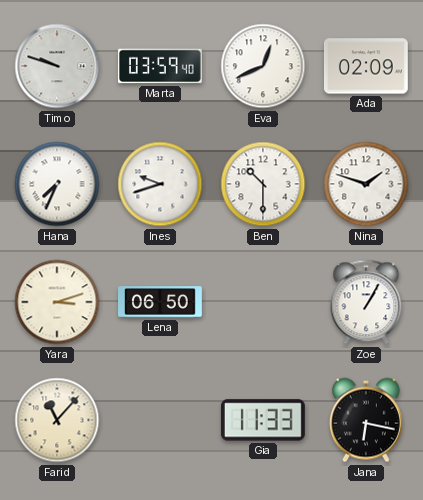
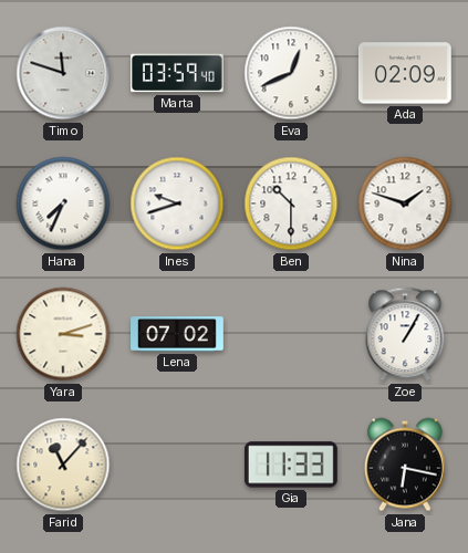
Timo: 9:48 -> 11:48 (63, 73)
Lena: 06:50 -> 07:02 (178, 334)
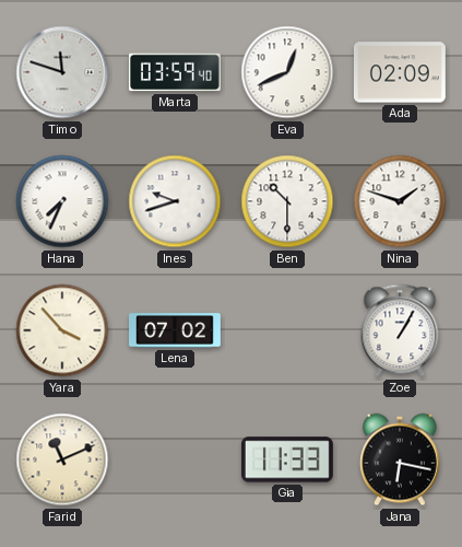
Yara: 3:12 -> 3:53 (62, 330)
Farid: 11:07 -> 11:11 (62, 459)
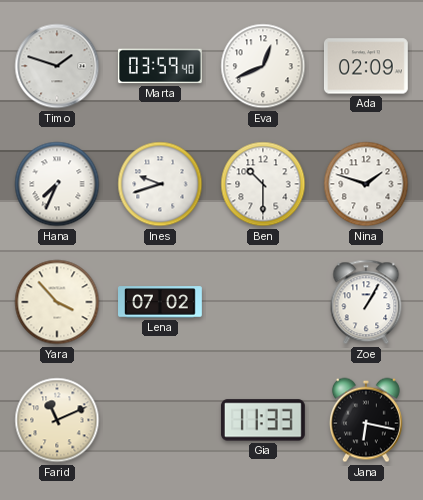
Timo: 11:48 -> 1:48 (57, 66)
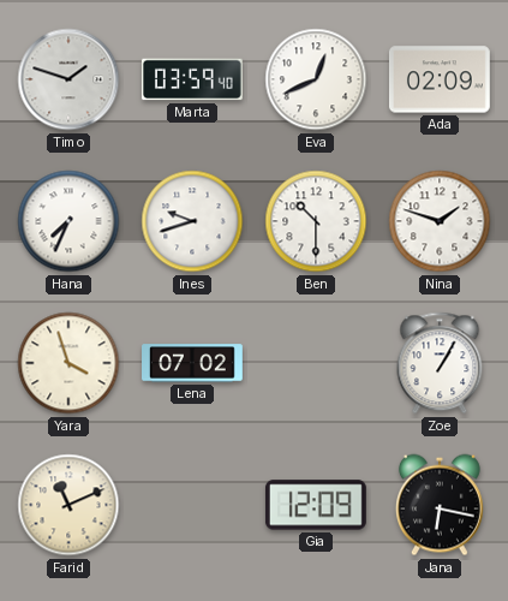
Yara: 3:53 -> 3:57 (68, 363)
Gia: 11:33 -> 12:09 (316, 505)
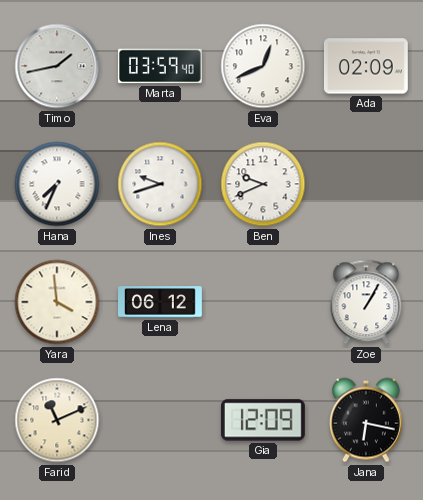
Timo: 1:48 -> 1:43 (57, 66)
Ben: 10:30 -> 9:41 (263, 184)
Nina: 1:48 -> none (440, 221)
Yara: 3:57 -> 3:59 (57, 302)
Lena: 07:02 -> 06:12 (161, 302)
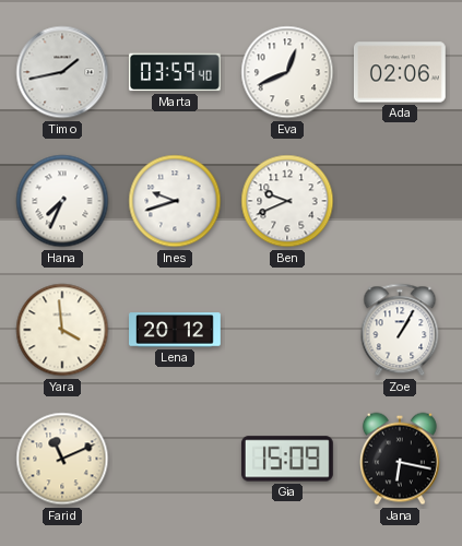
Ada: 02:09 -> 02:06 (400, 72)
Lena: 06:12 -> 20:12 (176, 330)
Gia: 12:09 -> 15:09 (287, 459)
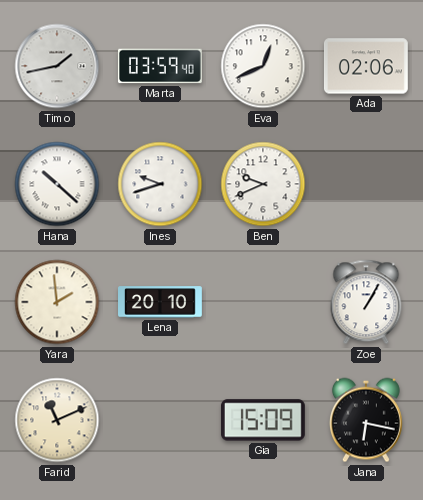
Hana: 7:34 -> 10:22 (57, 184)
Yara: 3:59 -> 1:59 (57, 302)
Lena: 20:12 -> 20:10 (161, 302)
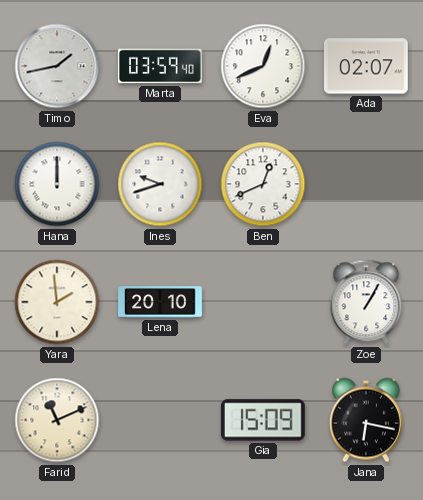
Ada: 02:06 -> 02:07 (366, 66)
Hana: 10:22 -> 12:00 (57, 184)
Ben: 9:41 -> 12:41 (263, 184)
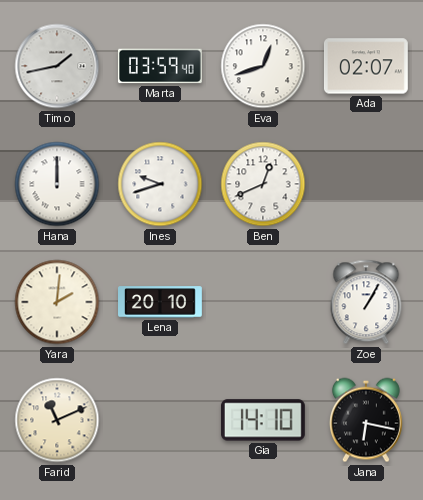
Eva: 12:41 -> 12:42 (263, 66)
Yara: 1:59 -> 2:01 (57, 302)
Gia: 15:09 -> 14:10 (263, 420)
